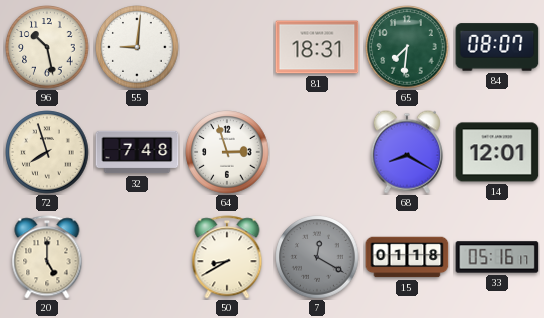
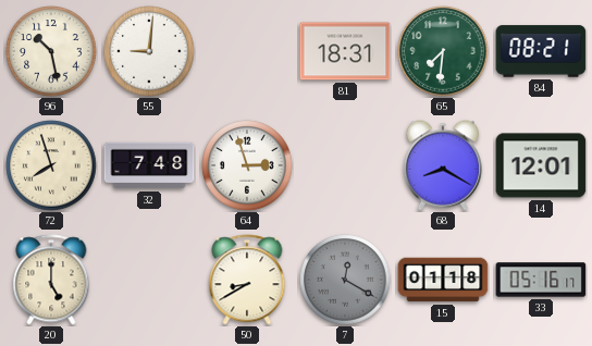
84: 08:07 -> 08:21 (541, 51)
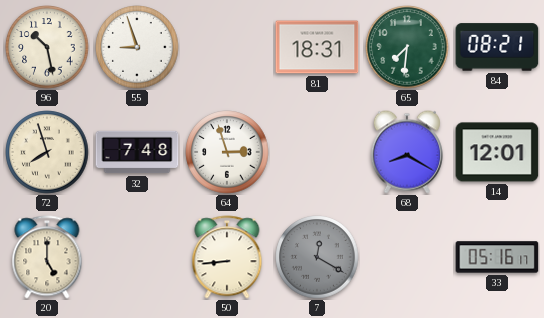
55: 9:01 -> 8:57 (137, 47)
50: 8:40 -> 8:44 (227, 257)
15: 01:18 -> none (443, 280)
